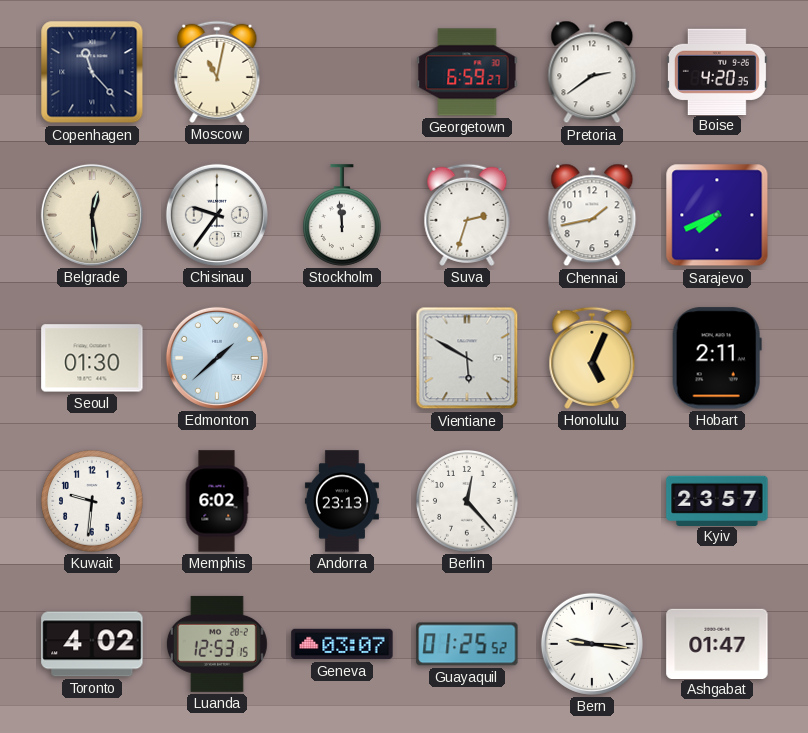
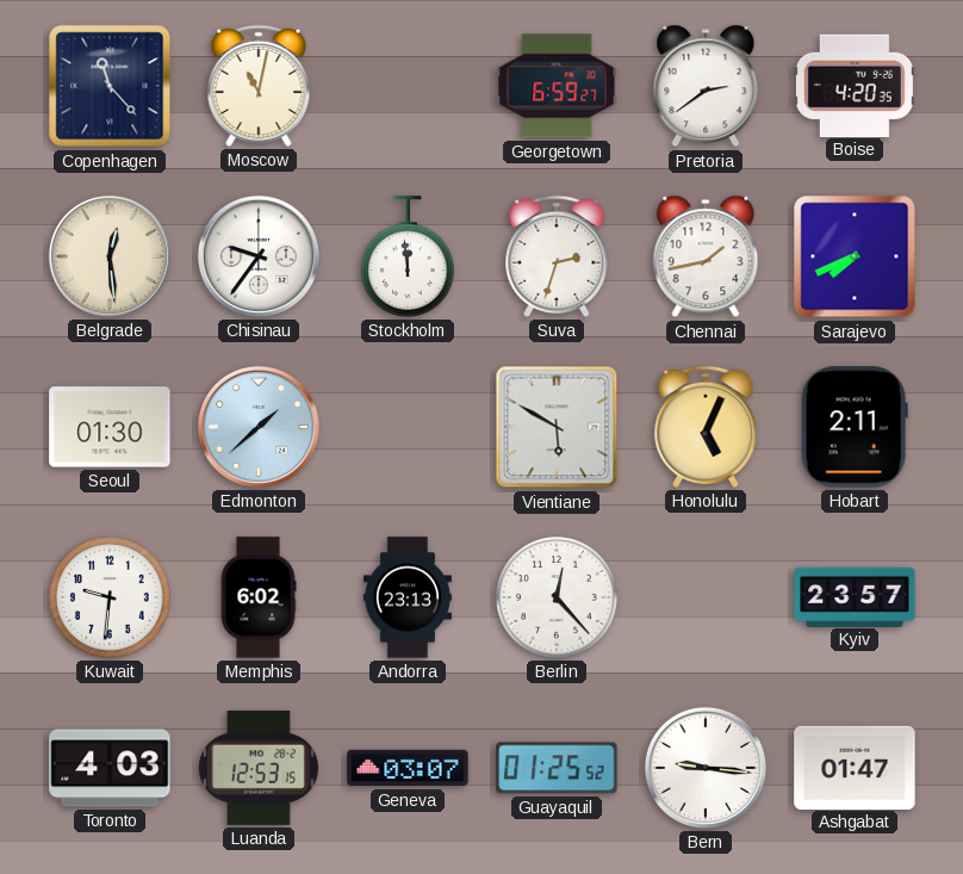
Toronto: 4:02 -> 4:03 (110, 768)
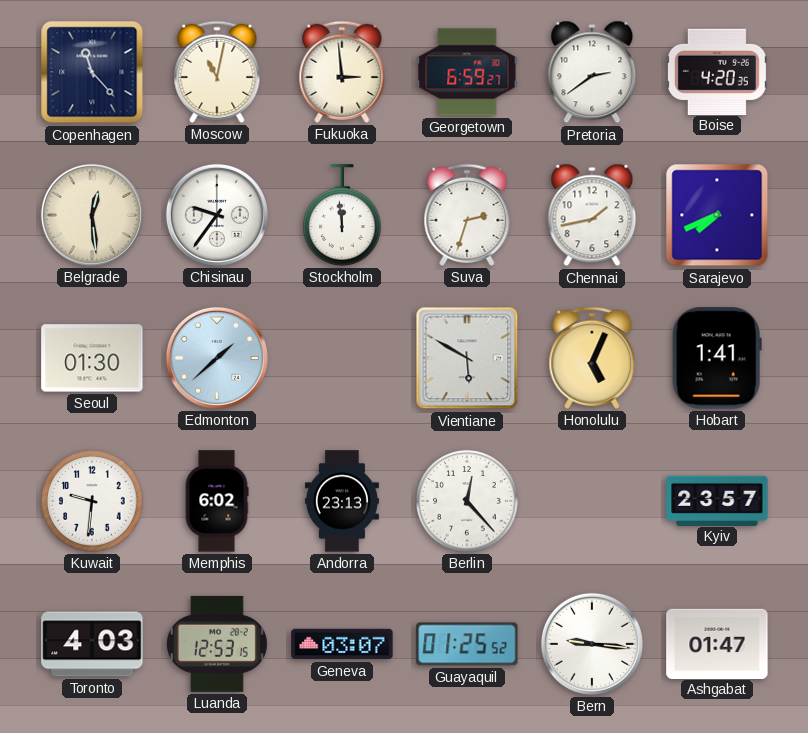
Fukuoka: none -> 2:59 (342, 72)
Hobart: 2:11 -> 1:41 (717, 358)
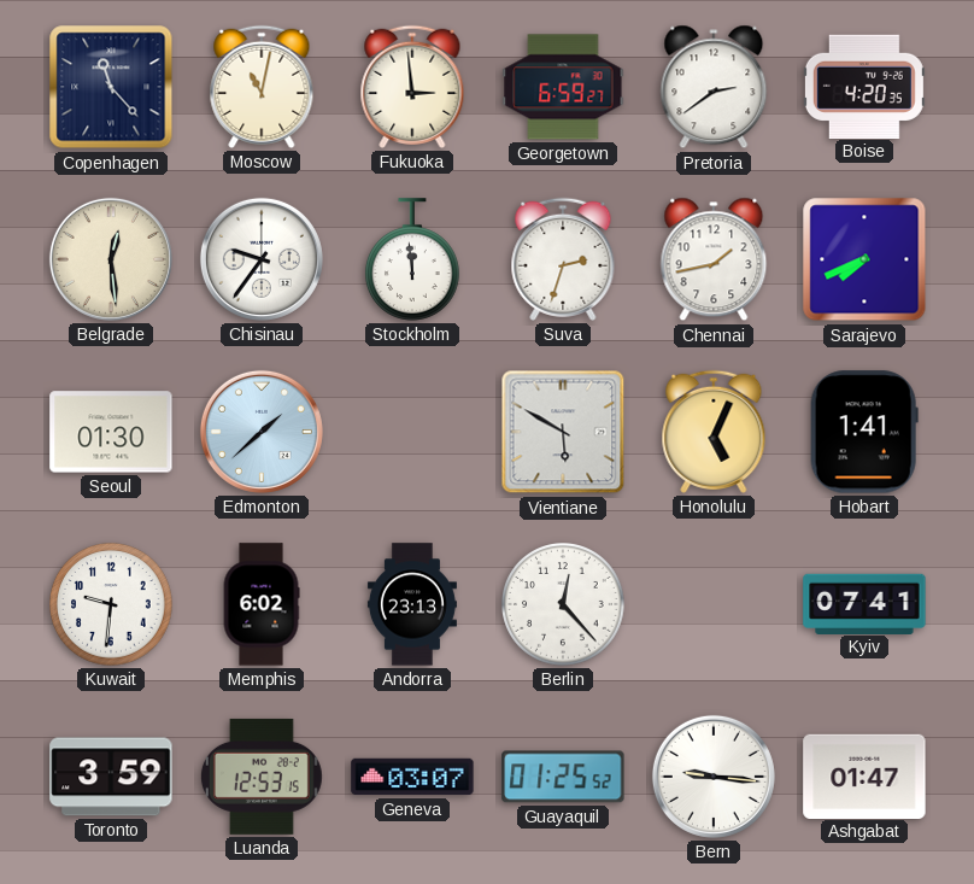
Kyiv: 23:57 -> 07:41 (864, 603)
Toronto: 4:03 -> 3:59 (111, 777)
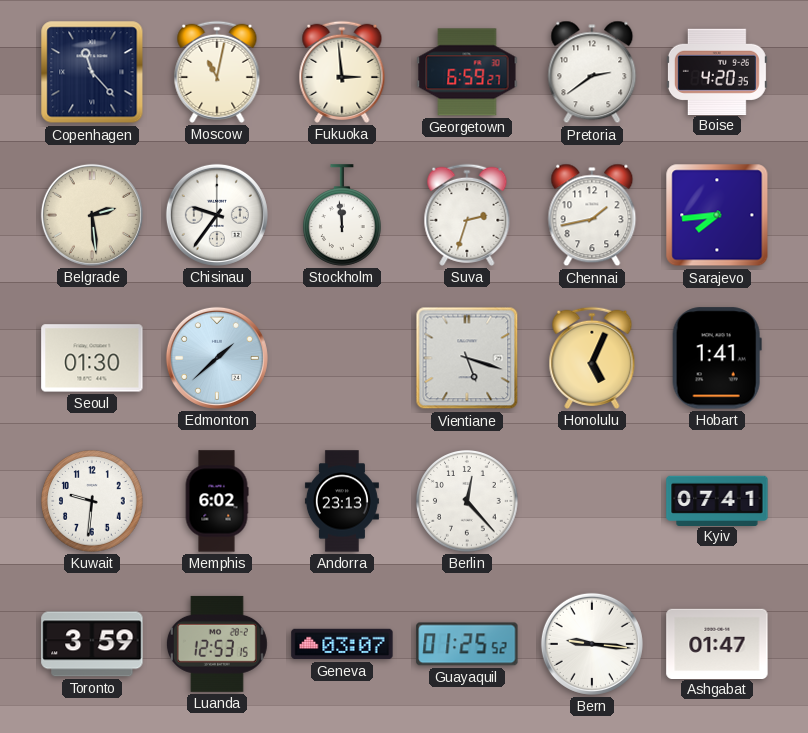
Belgrade: 12:29 -> 2:29 (92, 215)
Sarajevo: 7:41 -> 7:44 (717, 215)
Vientiane: 5:50 -> 5:18 (467, 358)
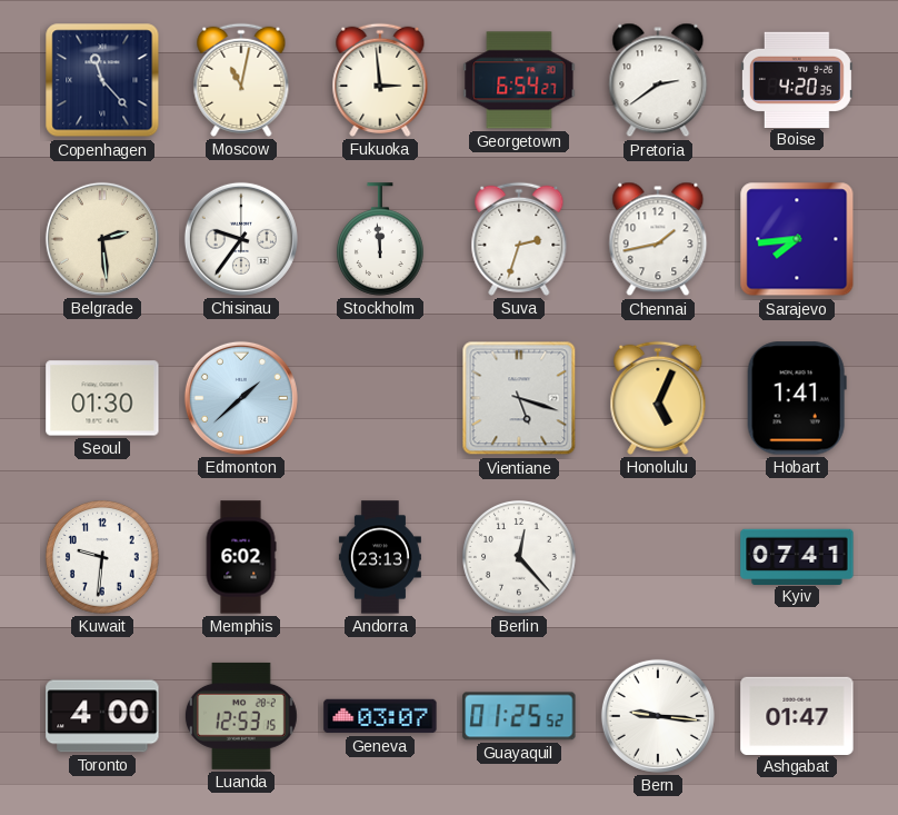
Georgetown: 6:59 -> 6:54 (519, 80)
Toronto: 3:59 -> 4:00 (102, 716)
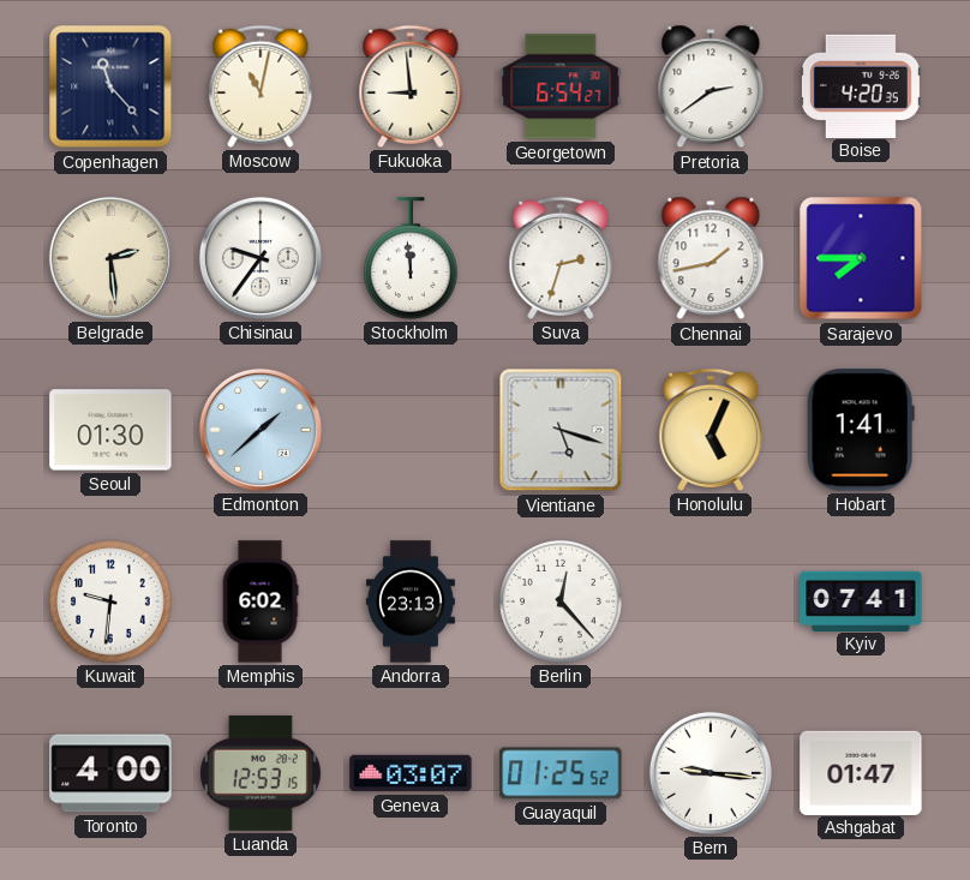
Fukuoka: 2:59 -> 8:59 (411, 86)
Sarajevo: 7:44 -> 7:45 (861, 258)
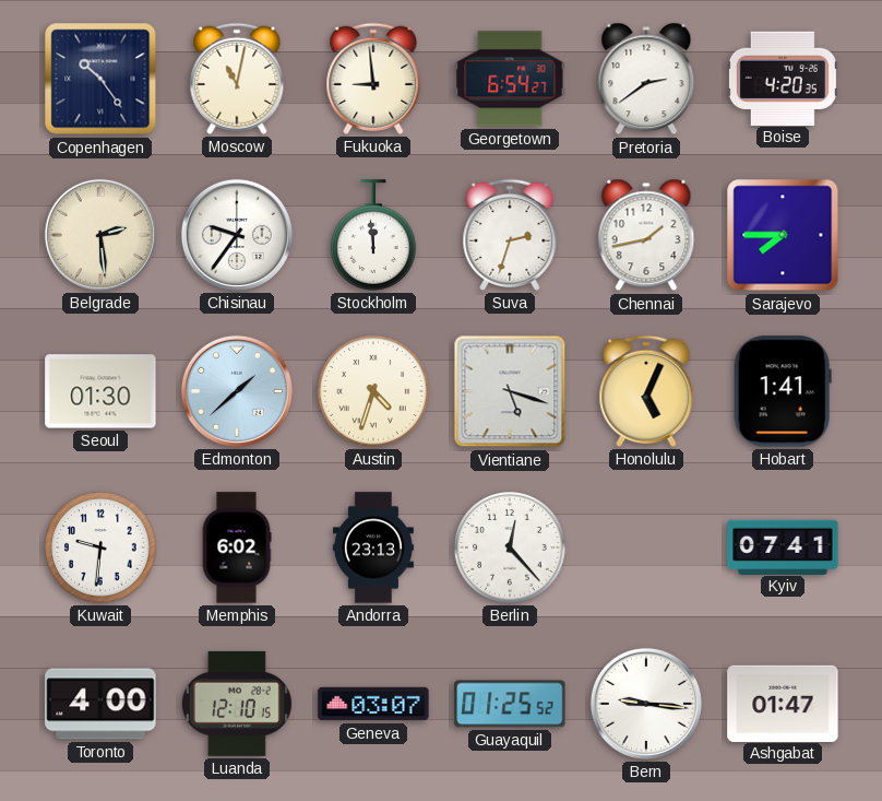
Copenhagen: 11:23 -> 10:24 (100, 79)
Austin: none -> 4:33 (374, 392)
Luanda: 12:53 -> 12:10 (237, 704)
